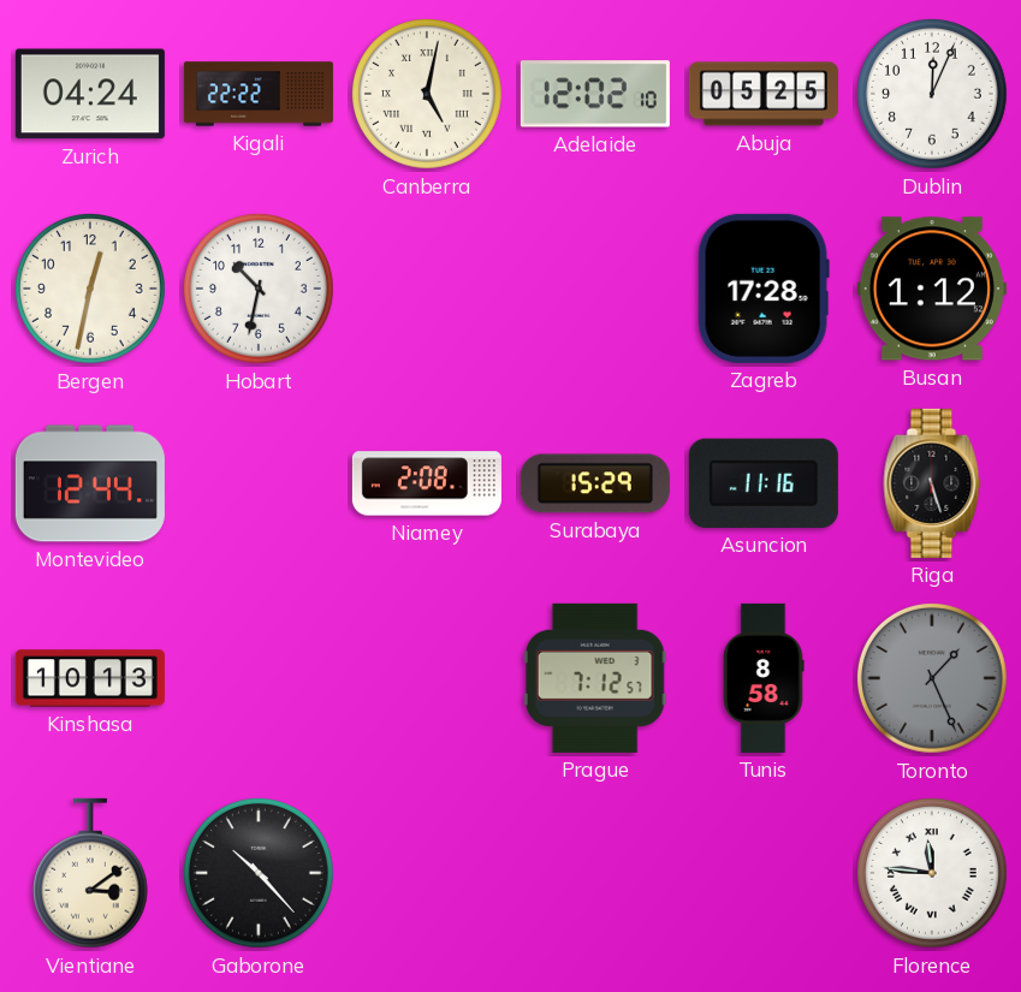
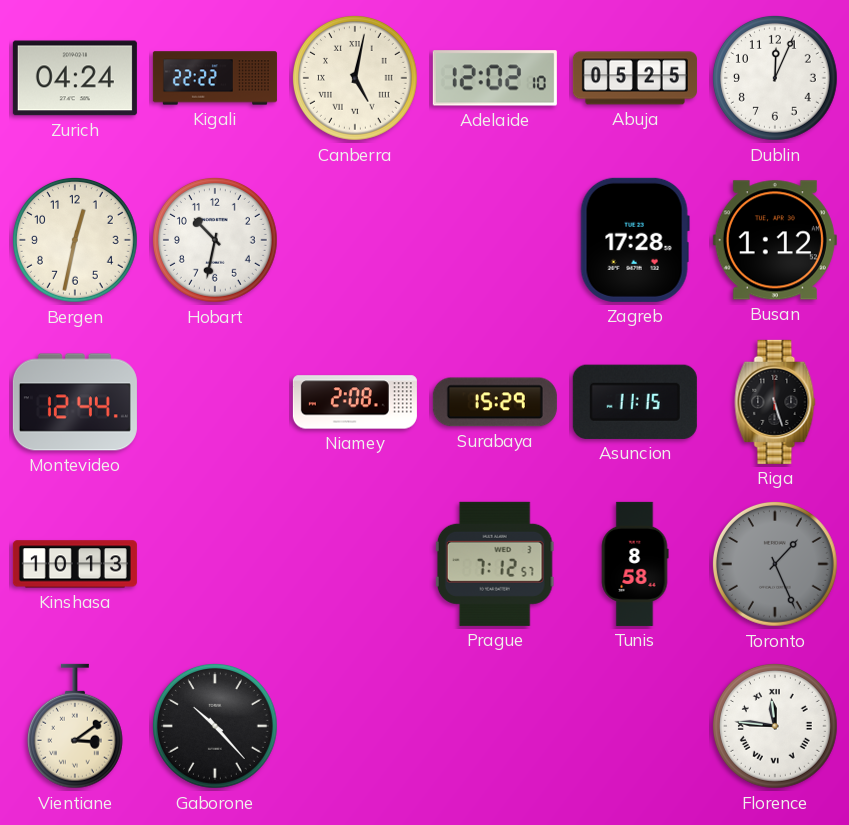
Asuncion: 11:16 -> 11:15 (635, 402)
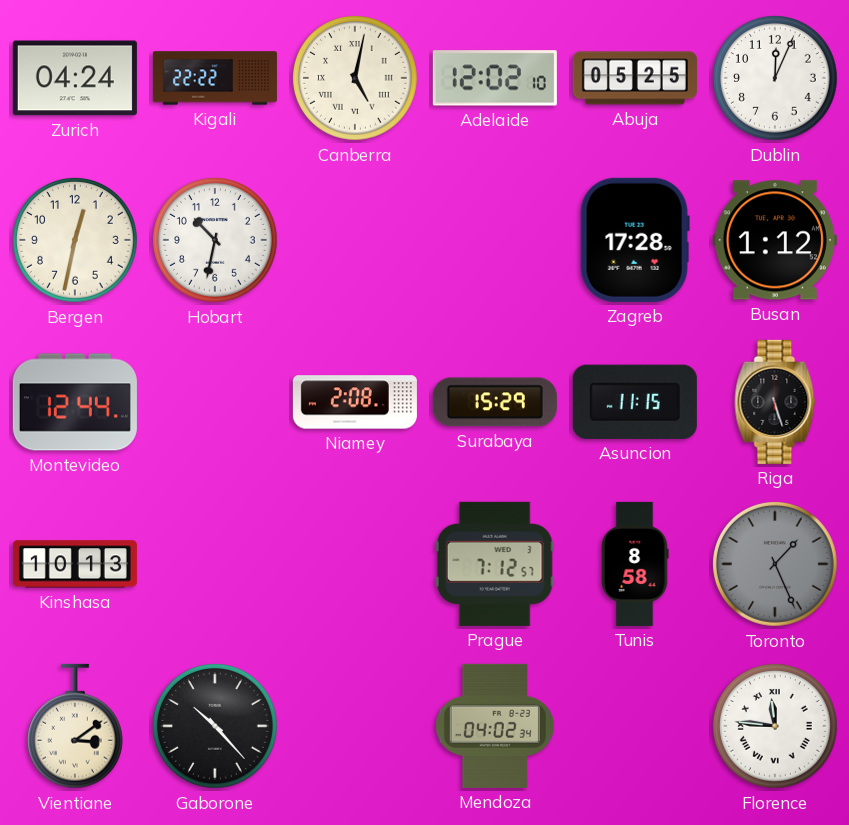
Mendoza: none -> 04:02 (495, 726)
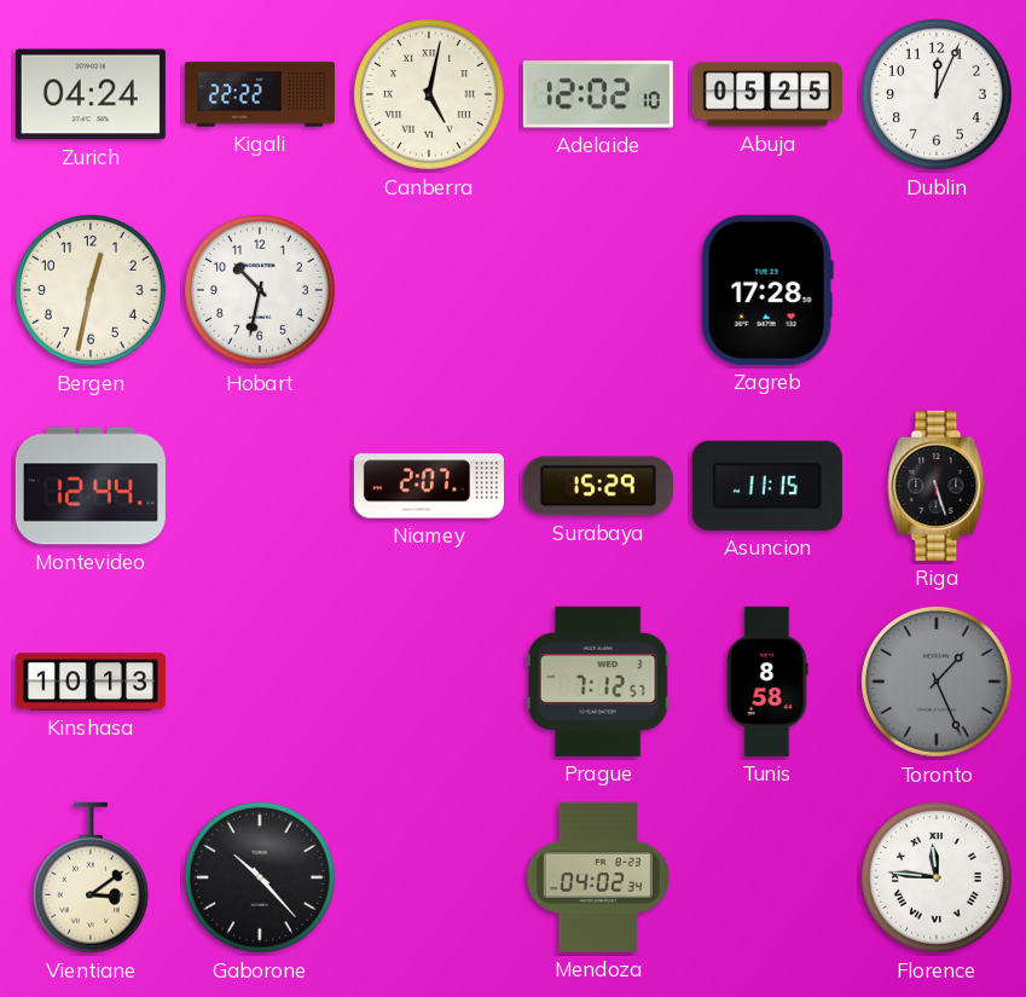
Busan: 1:12 -> none (775, 240)
Niamey: 2:08 -> 2:07 (429, 486)
